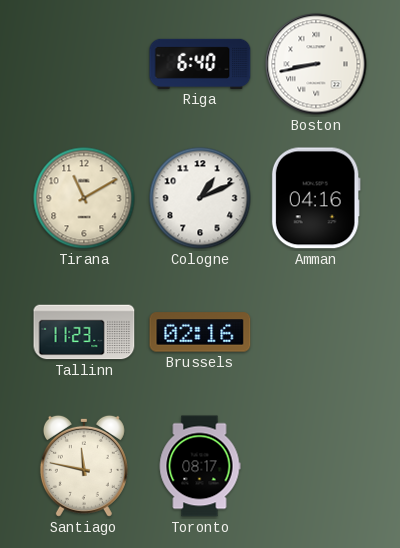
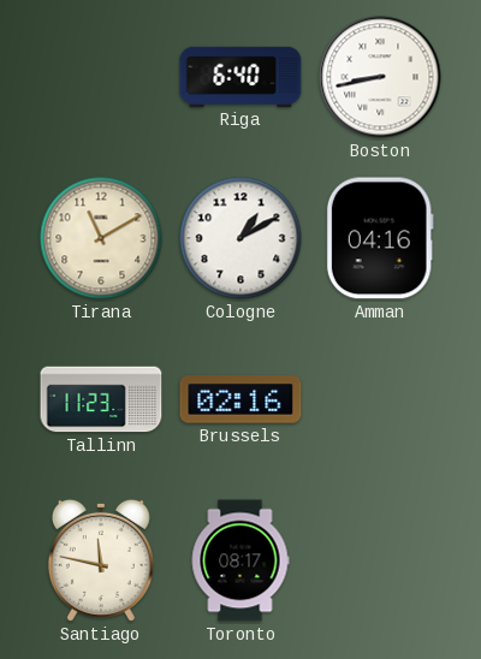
Cologne: 1:11 -> 1:10 (240, 238)
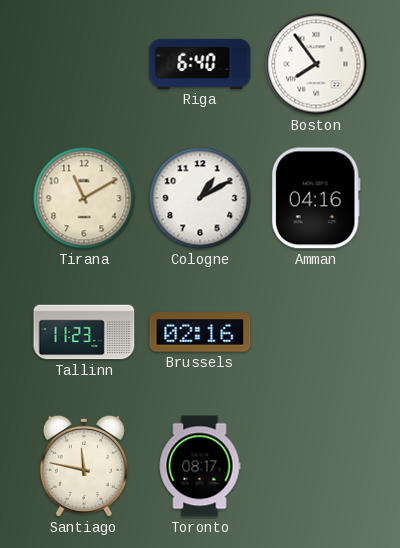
Boston: 8:43 -> 7:54 (316, 64)
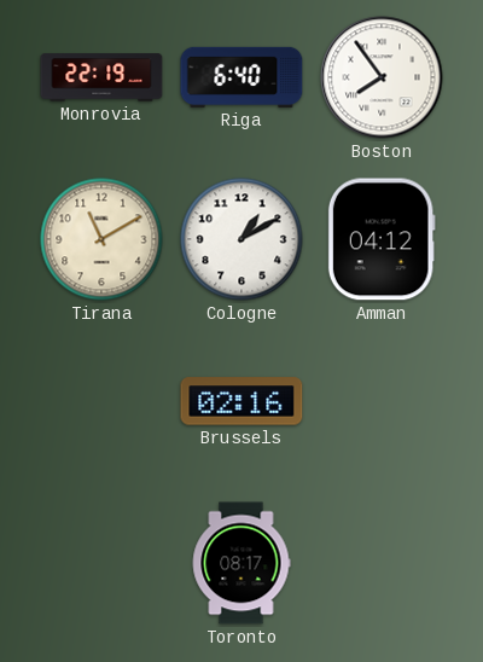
Monrovia: none -> 22:19 (101, 77)
Amman: 04:16 -> 04:12 (382, 239)
Tallinn: 11:23 -> none (84, 332)
Santiago: 11:47 -> none (84, 466)
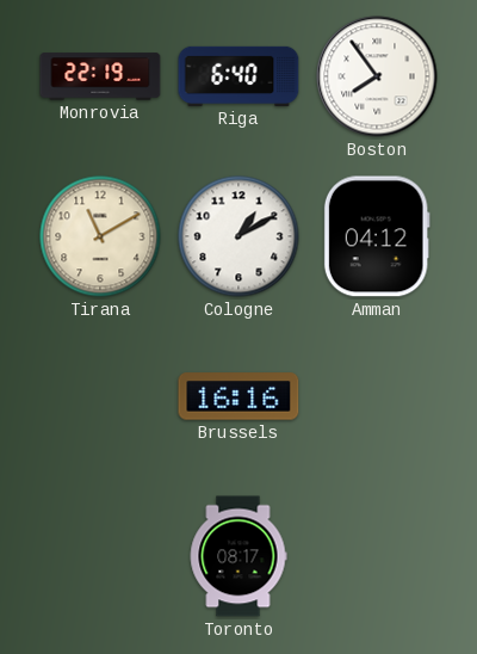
Brussels: 02:16 -> 16:16 (238, 396)
